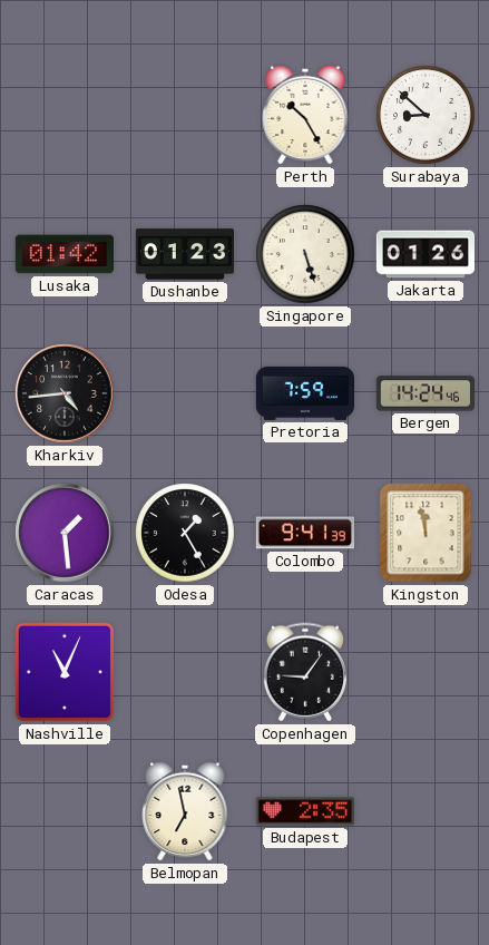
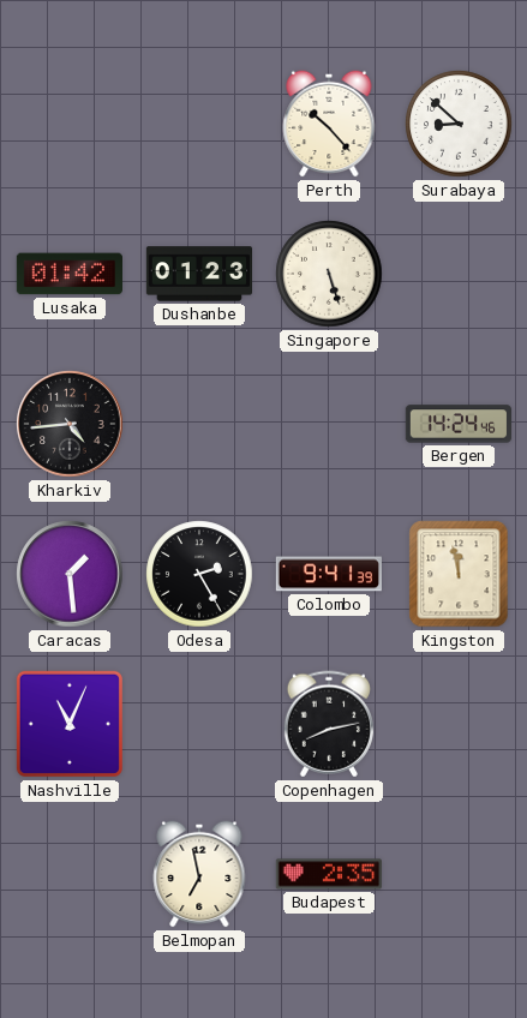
Perth: 10:25 -> 10:23 (329, 124)
Jakarta: 01:26 -> none (424, 254)
Pretoria: 7:59 -> none (304, 393)
Odesa: 1:25 -> 2:25 (199, 574)
Copenhagen: 9:06 -> 8:13 (328, 724)
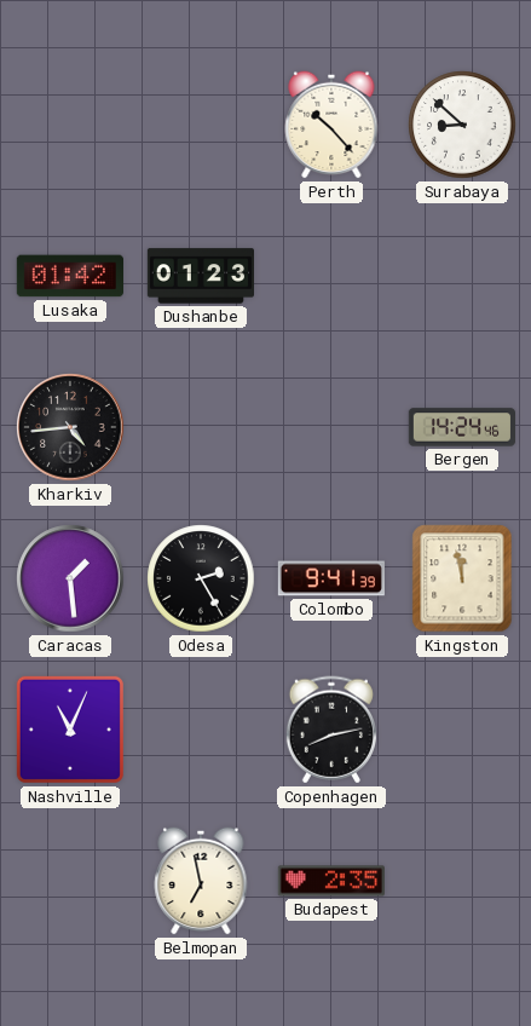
Singapore: 5:27 -> none (329, 274)
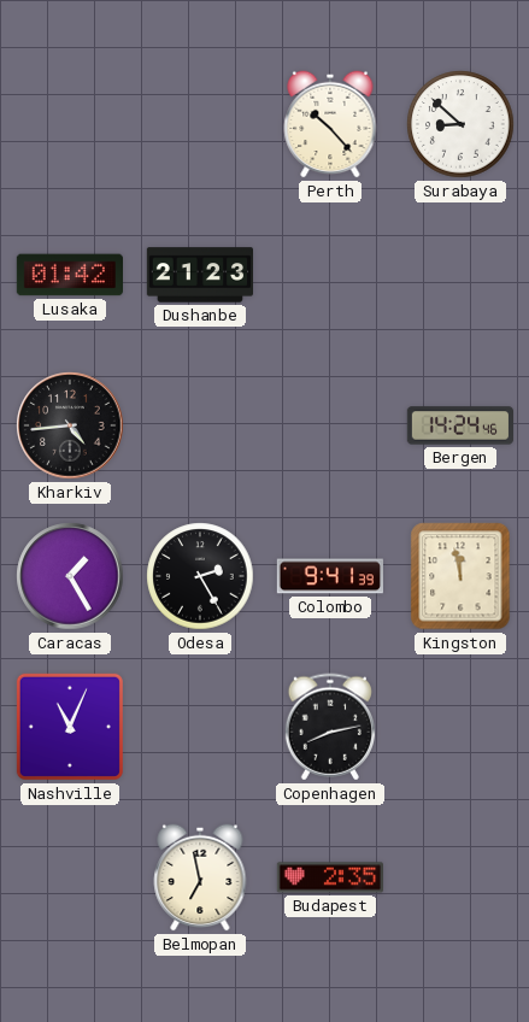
Dushanbe: 01:23 -> 21:23 (199, 275)
Caracas: 1:29 -> 1:25 (70, 576)
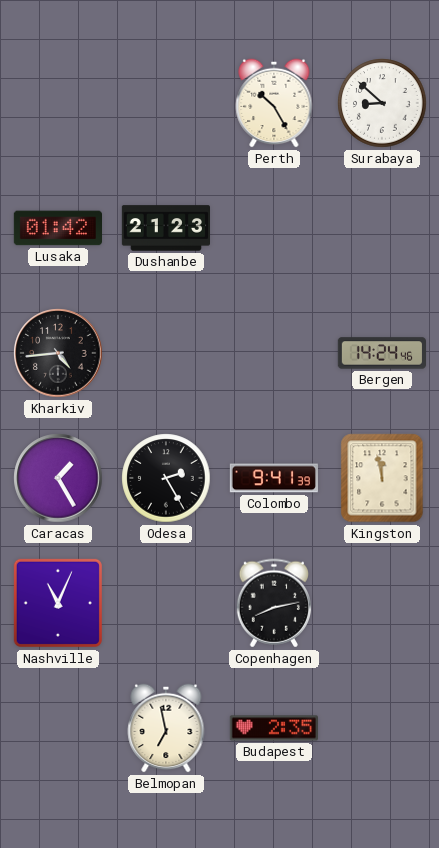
Perth: 10:23 -> 10:25 (274, 103)
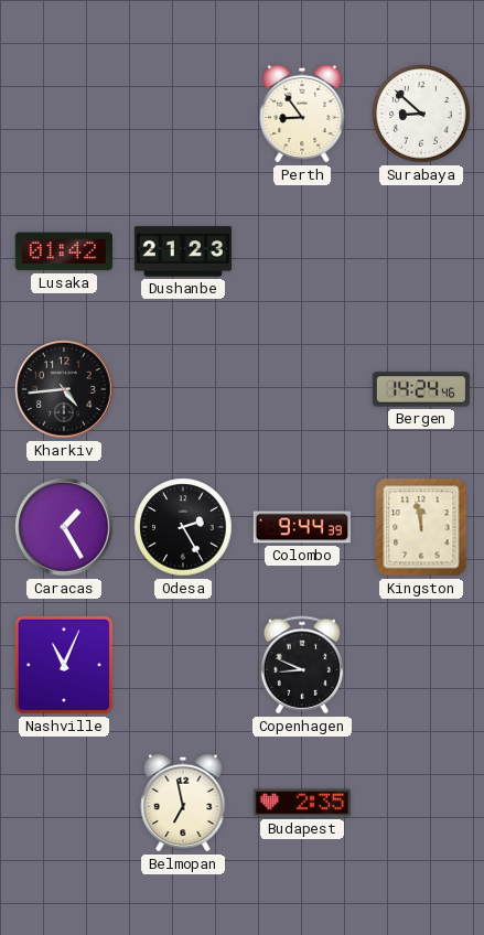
Perth: 10:25 -> 8:54 (302, 114)
Colombo: 9:41 -> 9:44 (301, 527)
Copenhagen: 8:13 -> 8:49 (301, 665)
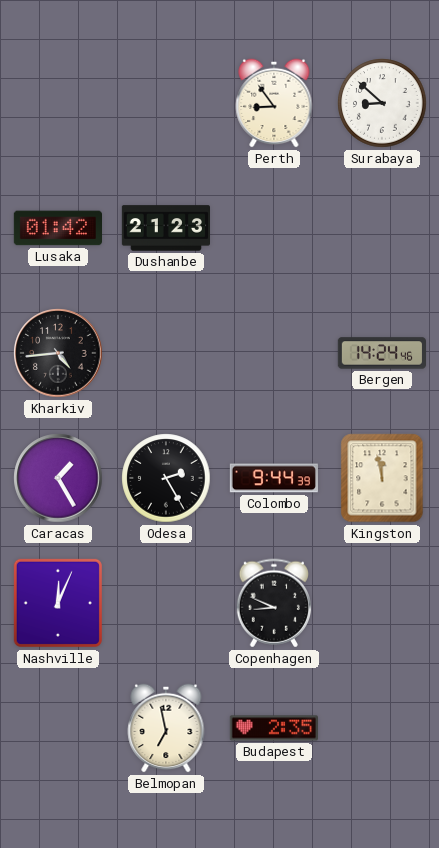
Nashville: 11:04 -> 12:04 (58, 603)
